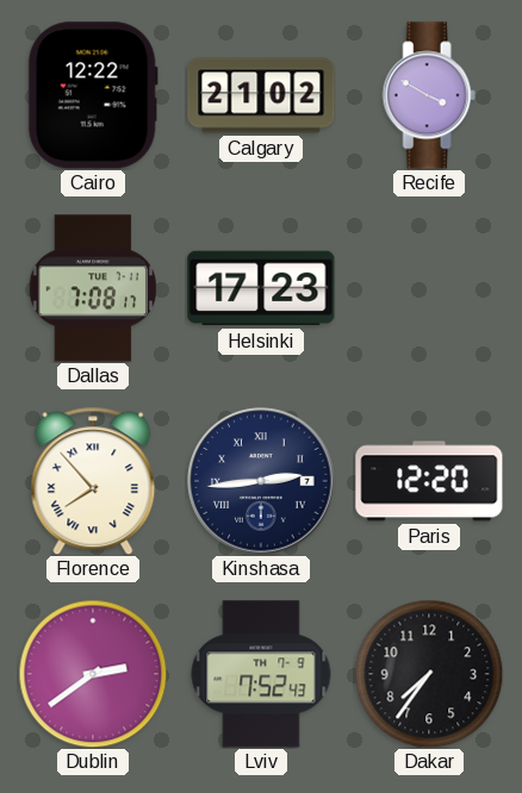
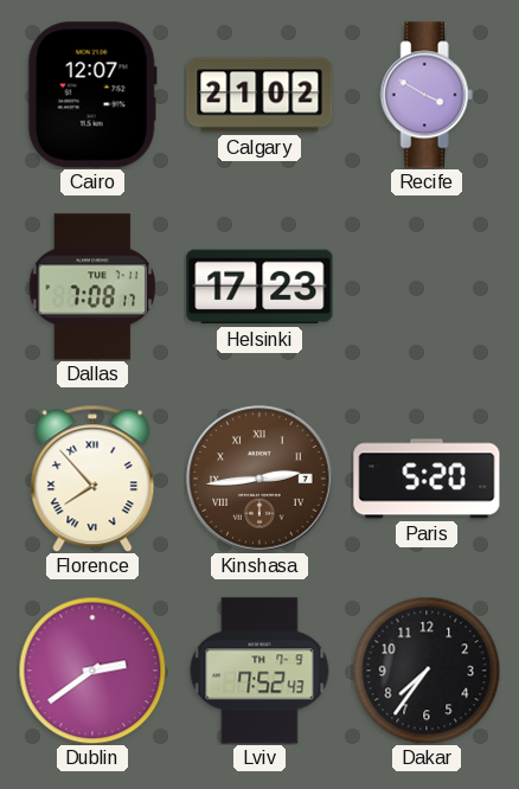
Cairo: 12:22 -> 12:07 (92, 95)
Kinshasa dial: navy -> brown (259, 479)
Paris: 12:20 -> 5:20 (427, 479)
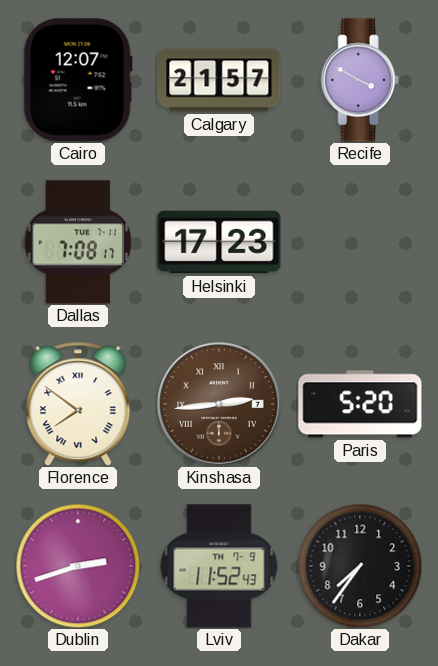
Calgary: 21:02 -> 21:57 (219, 80)
Florence: 7:53 -> 7:51 (78, 404)
Dublin: 2:39 -> 2:42 (78, 566)
Lviv: 7:52 -> 11:52 (219, 566)
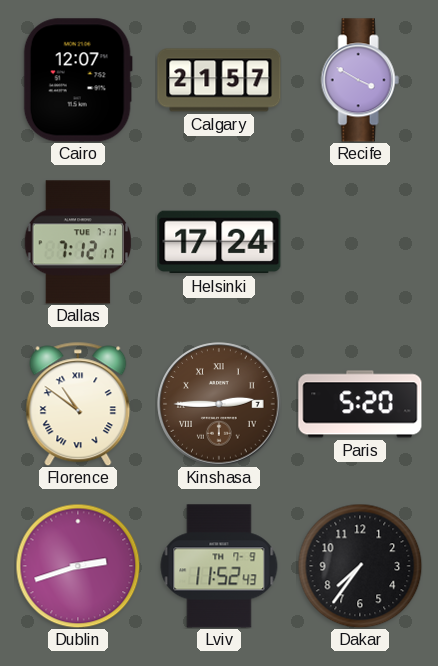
Dallas: 7:08 -> 7:12 (77, 242)
Helsinki: 17:23 -> 17:24 (219, 242)
Florence: 7:51 -> 10:51 (78, 404)
Kinshasa: 2:44 -> 2:45 (219, 404)
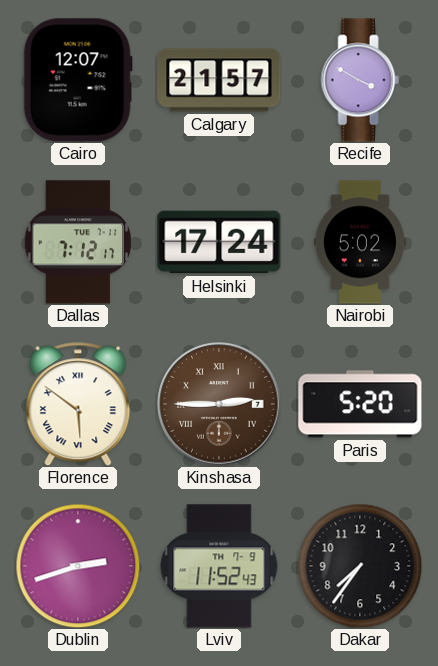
Nairobi: none -> 5:02 (360, 242)
Florence: 10:51 -> 5:51 (78, 404)
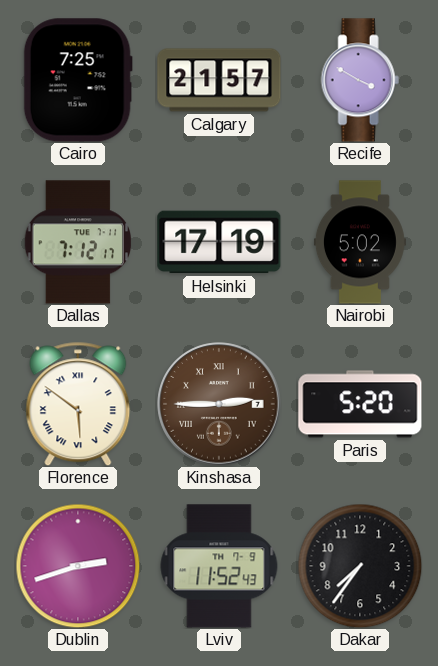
Cairo: 12:07 -> 7:25 (78, 80)
Helsinki: 17:24 -> 17:19 (219, 242)
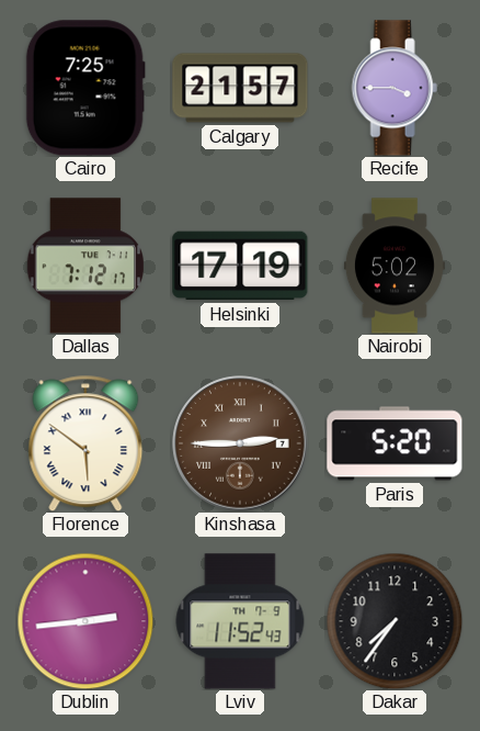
Recife: 3:50 -> 3:45 (395, 88)
Dublin: 2:42 -> 2:44 (85, 621)
